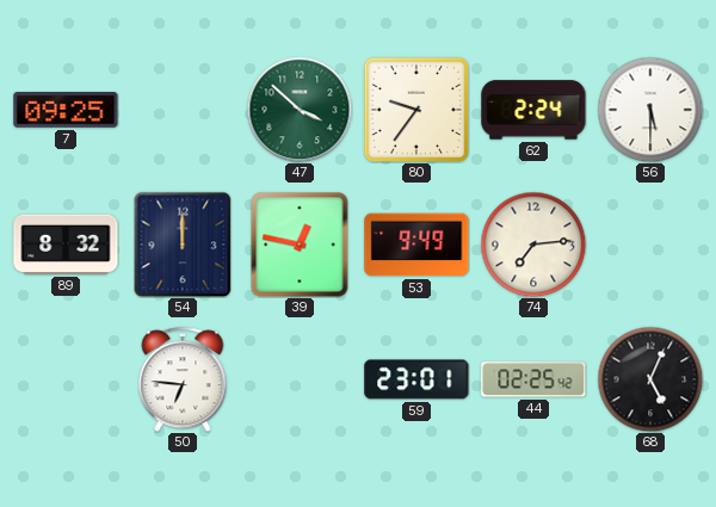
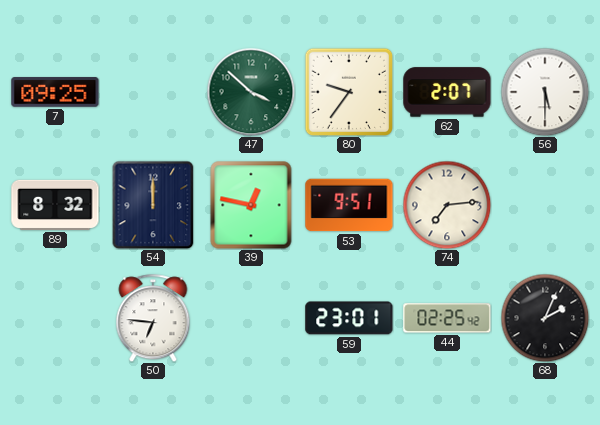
62: 2:24 -> 2:07 (447, 92)
53: 9:49 -> 9:51 (349, 205)
68: 5:04 -> 2:04 (545, 318)
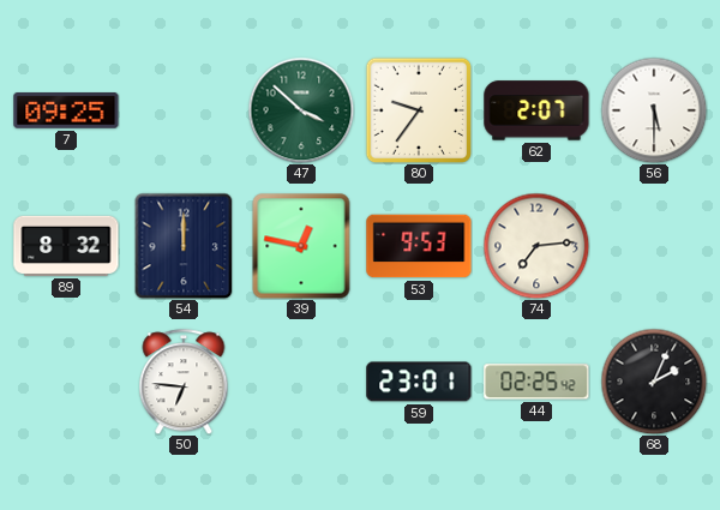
53: 9:51 -> 9:53 (419, 246)
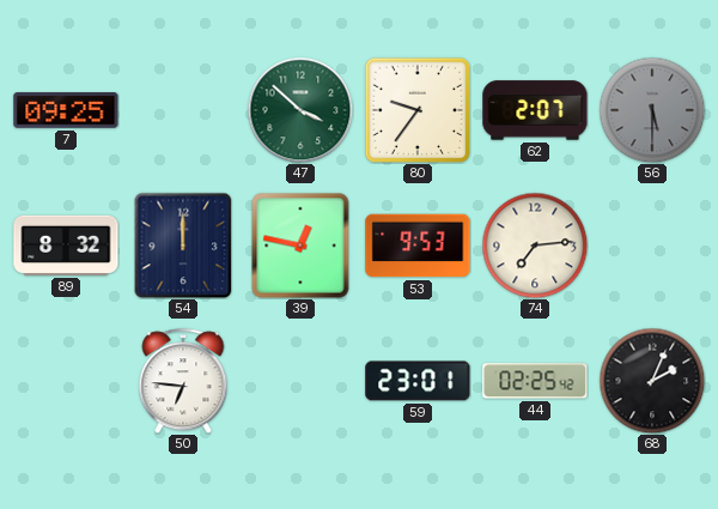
56 dial: white -> grey (652, 110)
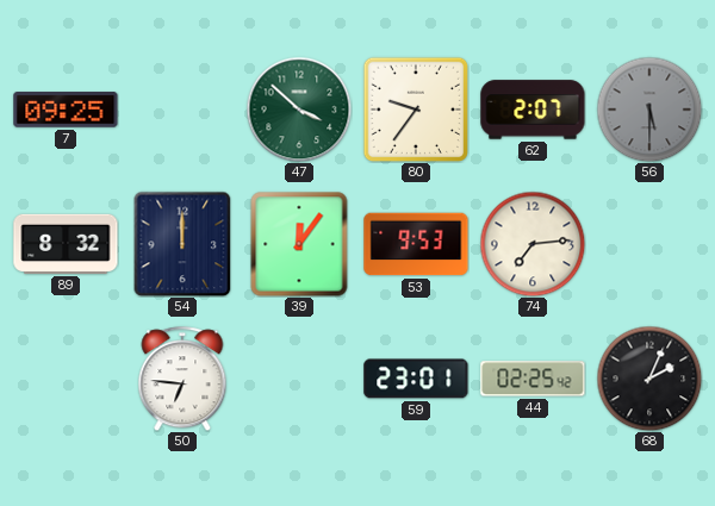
39: 12:47 -> 12:06 (299, 244)
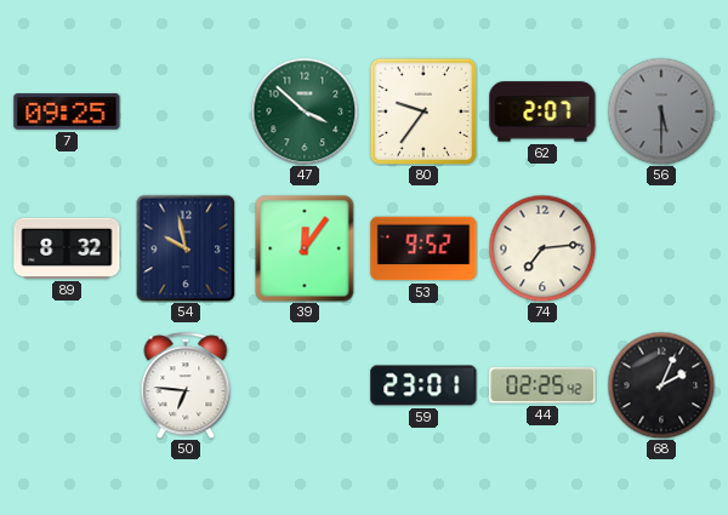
54: 12:00 -> 9:58 (186, 248)
53: 9:53 -> 9:52 (423, 248)
